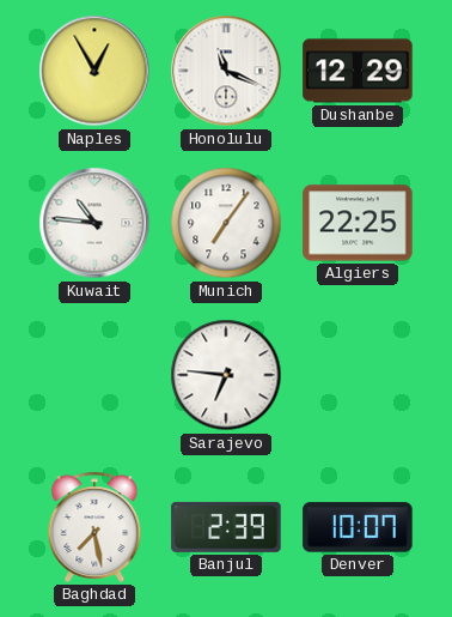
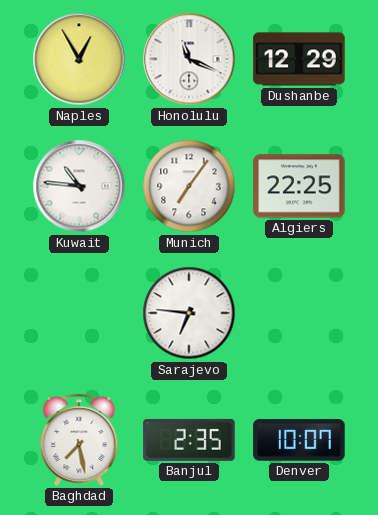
Banjul: 2:39 -> 2:35 (189, 440)
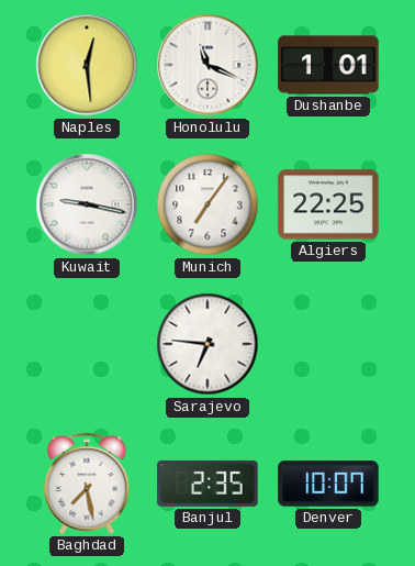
Naples: 12:55 -> 12:29 (87, 65)
Dushanbe: 12:29 -> 1:01 (328, 65)
Kuwait: 10:46 -> 9:17 (87, 204)
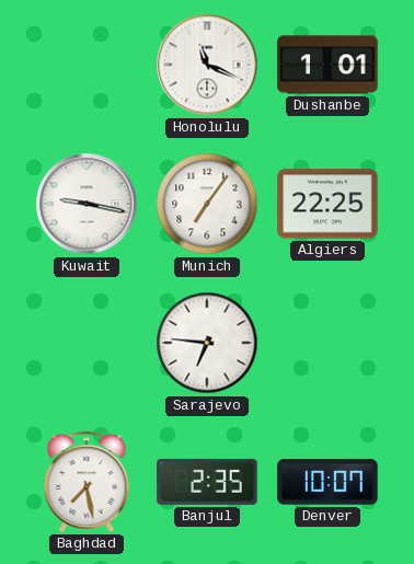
Naples: 12:29 -> none (87, 65)
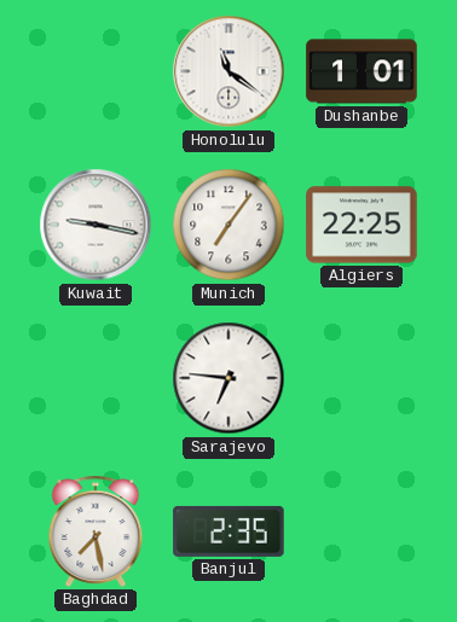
Honolulu: 11:19 -> 11:21 (228, 71)
Denver: 10:07 -> none (327, 482)
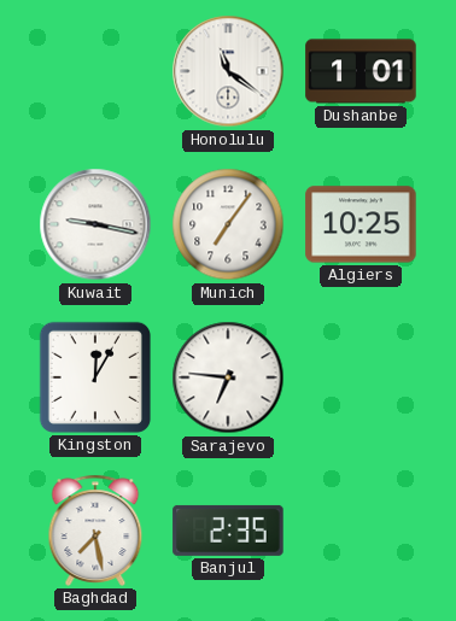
Algiers: 22:25 -> 10:25 (361, 224)
Kingston: none -> 12:05 (95, 377)
